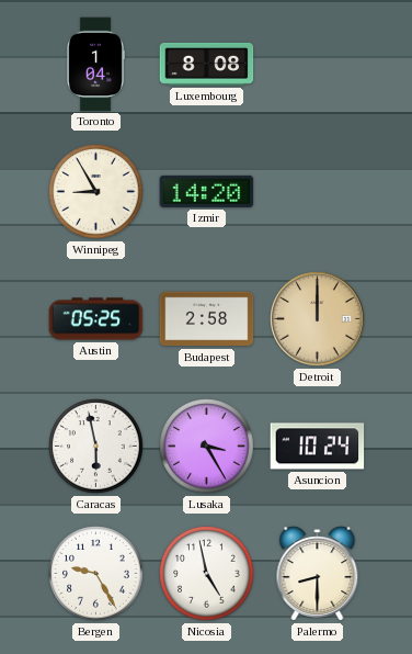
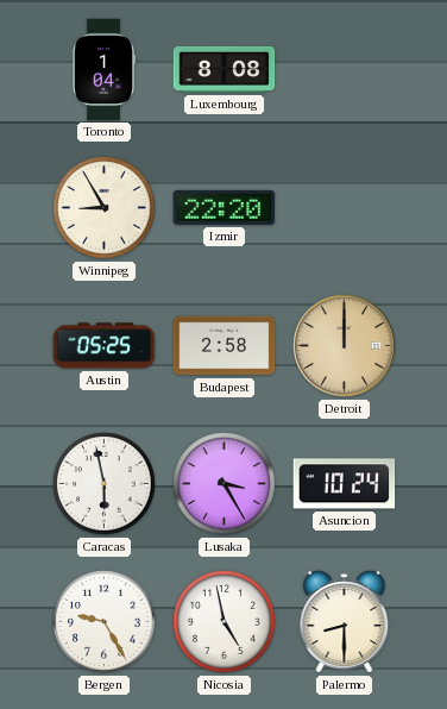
Izmir: 14:20 -> 22:20 (225, 207)
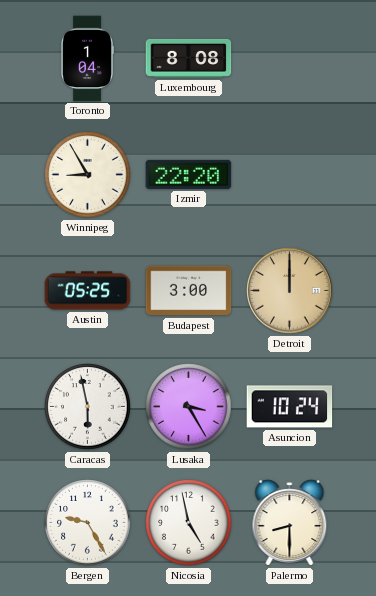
Budapest: 2:58 -> 3:00 (189, 291)
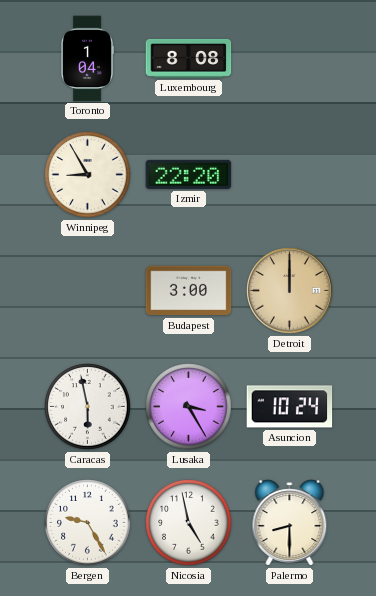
Austin: 05:25 -> none (88, 291)
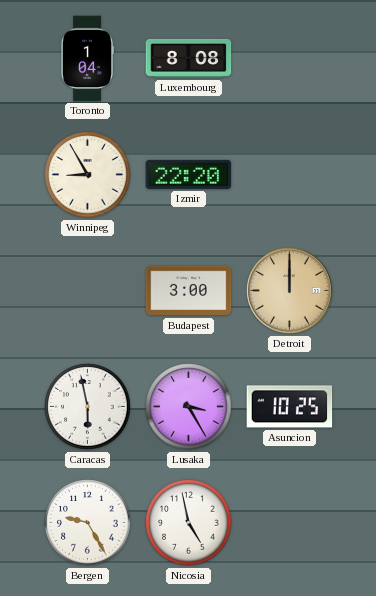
Asuncion: 10:24 -> 10:25 (290, 407)
Palermo: 8:30 -> none (290, 523)
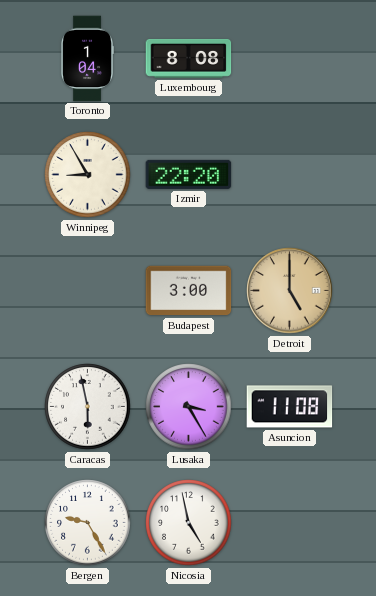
Detroit: 12:00 -> 5:00 (290, 291)
Asuncion: 10:25 -> 11:08 (290, 407)
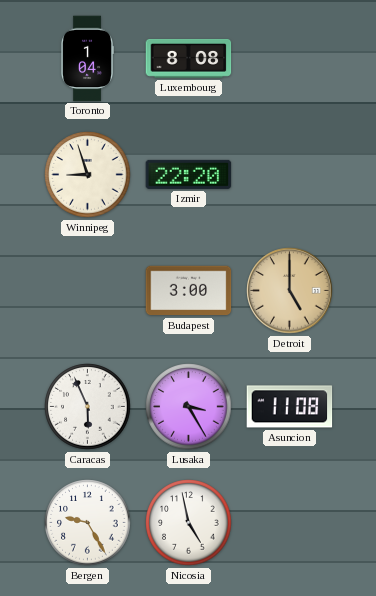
Winnipeg: 8:55 -> 8:57 (88, 175)
Caracas: 5:58 -> 5:56 (88, 407)
